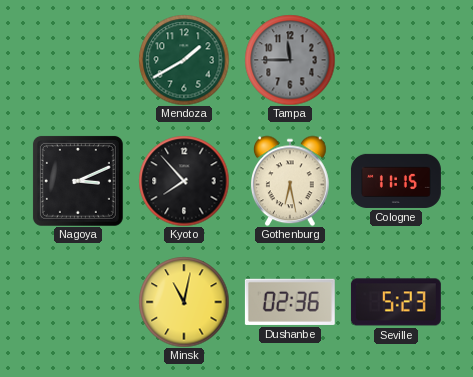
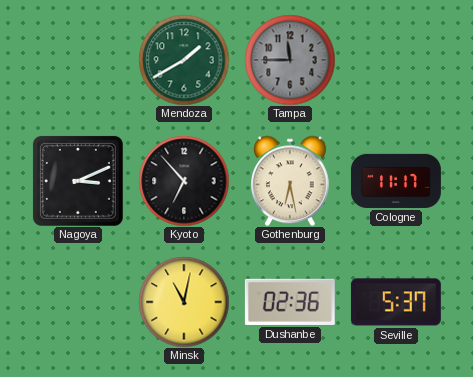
Kyoto: 7:53 -> 6:53 (184, 181)
Cologne: 11:15 -> 11:17 (396, 181)
Seville: 5:23 -> 5:37 (396, 302)
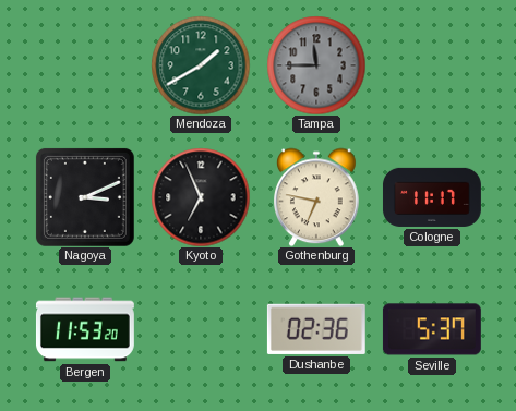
Kyoto: 6:53 -> 6:56 (201, 197)
Gothenburg: 6:28 -> 6:47 (317, 197)
Bergen: none -> 11:53 (85, 329)
Minsk: 11:02 -> none (184, 302)
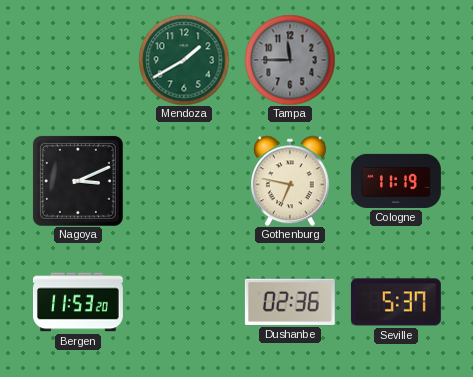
Kyoto: 6:56 -> none (201, 197)
Cologne: 11:17 -> 11:19 (396, 181)
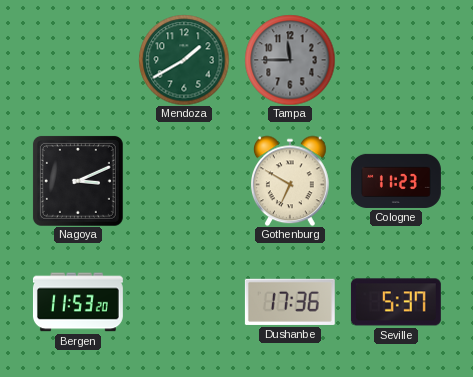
Gothenburg: 6:47 -> 6:50 (291, 181)
Cologne: 11:19 -> 11:23 (396, 181)
Dushanbe: 02:36 -> 17:36 (290, 302)
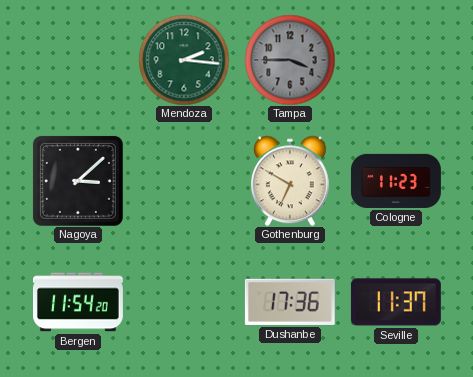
Mendoza: 1:40 -> 2:16 (184, 60)
Tampa: 11:45 -> 3:45 (290, 60)
Nagoya: 3:11 -> 3:08 (78, 181)
Bergen: 11:53 -> 11:54 (78, 302)
Seville: 5:37 -> 11:37 (396, 302)
